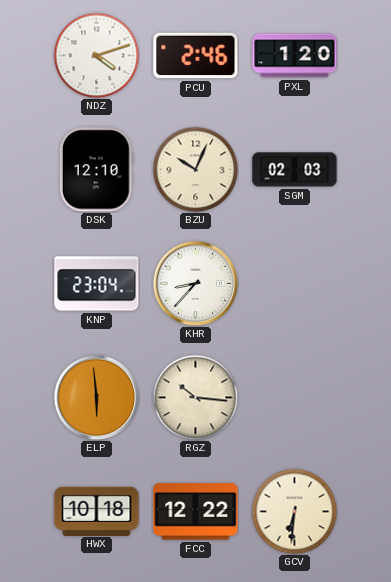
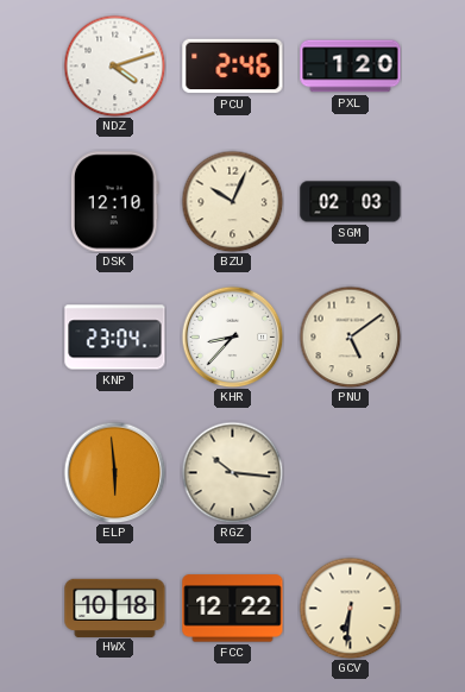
PNU: none -> 5:09 (350, 336)
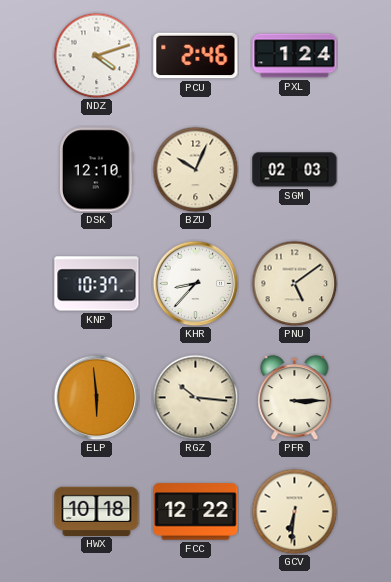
PXL: 1:20 -> 1:24 (295, 56)
KNP: 23:04 -> 10:37 (97, 284)
PFR: none -> 3:15 (295, 397)
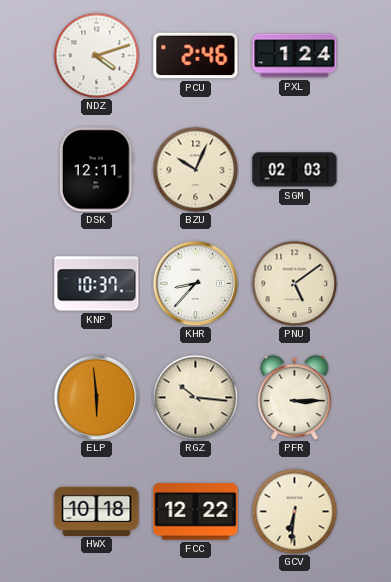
DSK: 12:10 -> 12:11 (96, 170)
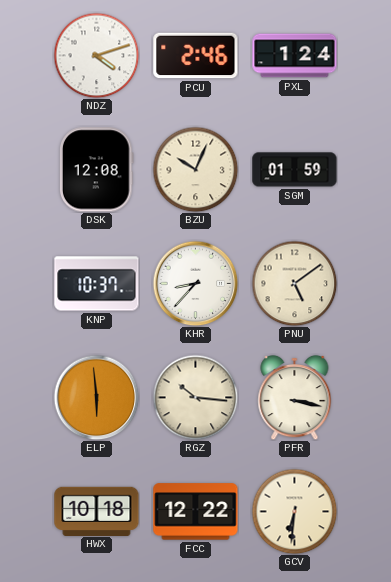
DSK: 12:11 -> 12:08 (96, 170)
SGM: 02:03 -> 01:59 (295, 170)
PFR: 3:15 -> 3:17 (295, 397)
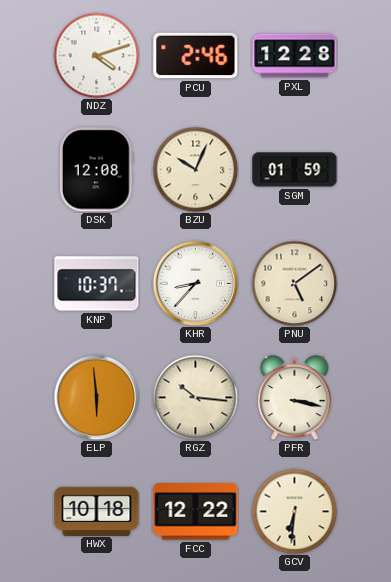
PXL: 1:24 -> 12:28 (295, 56)
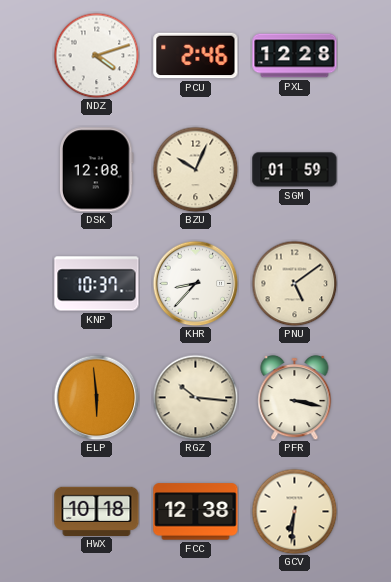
FCC: 12:22 -> 12:38 (196, 512)
